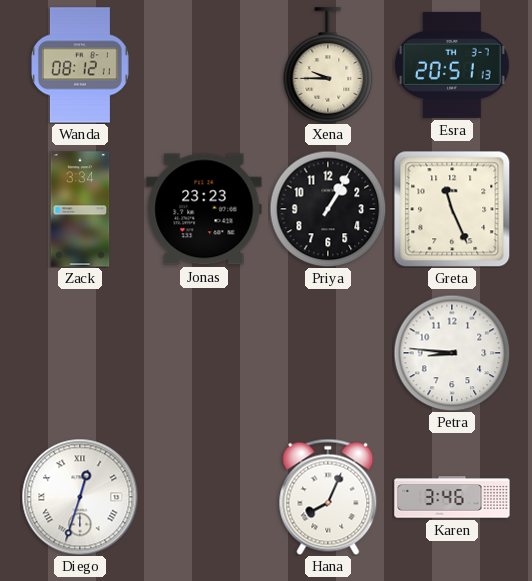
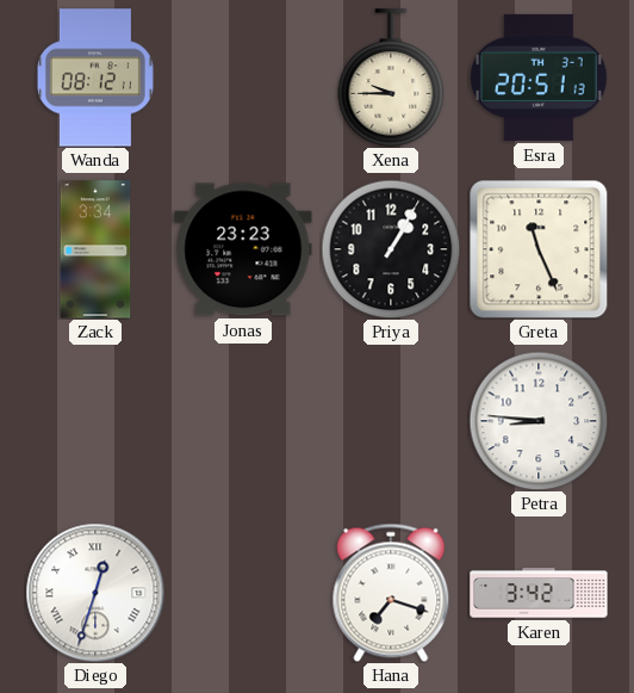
Hana: 8:04 -> 7:18 (391, 593)
Karen: 3:46 -> 3:42 (539, 593)
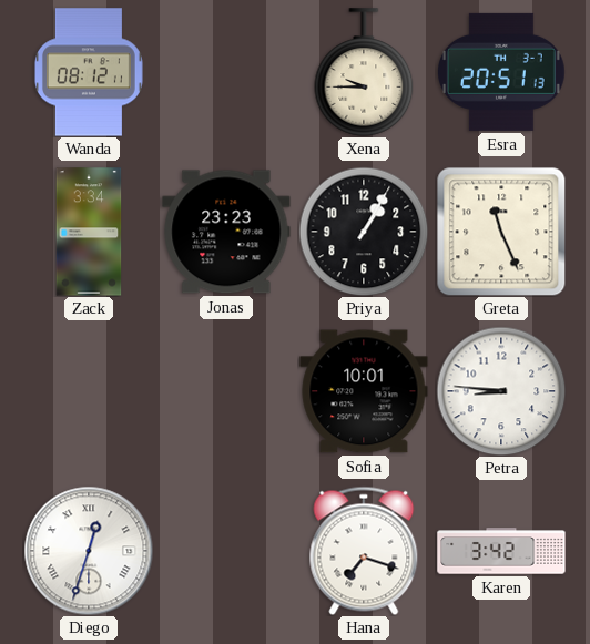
Sofia: none -> 10:01 (364, 391)
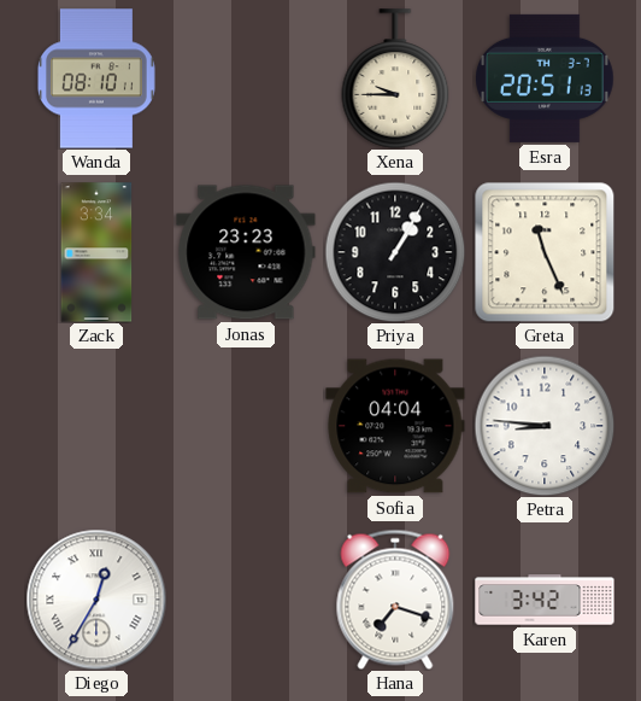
Wanda: 08:12 -> 08:10 (96, 78)
Sofia: 10:01 -> 04:04 (395, 426)
Diego: 12:33 -> 12:35 (96, 600)
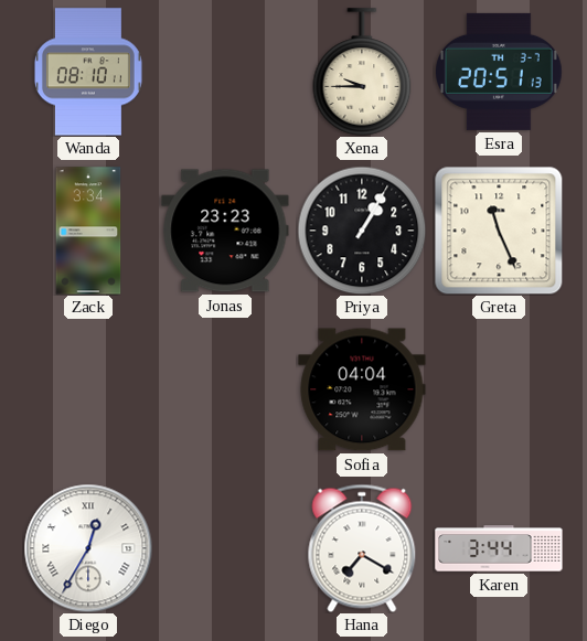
Petra: 8:46 -> none (545, 426)
Hana: 7:18 -> 7:20 (362, 548)
Karen: 3:42 -> 3:44 (499, 548)
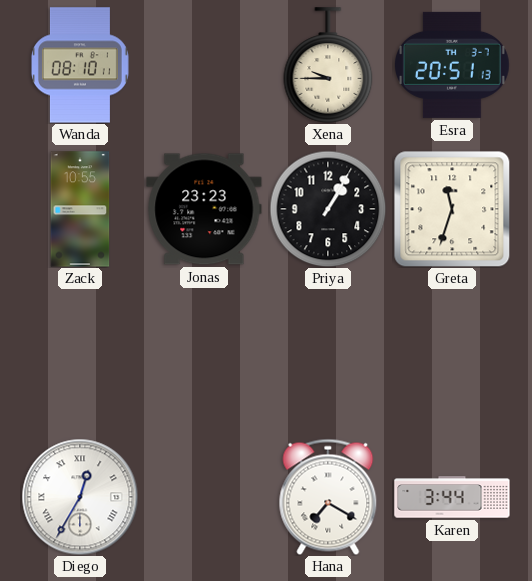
Zack: 3:34 -> 10:55 (80, 209)
Greta: 11:26 -> 11:33 (452, 209)
Sofia: 04:04 -> none (362, 389)
